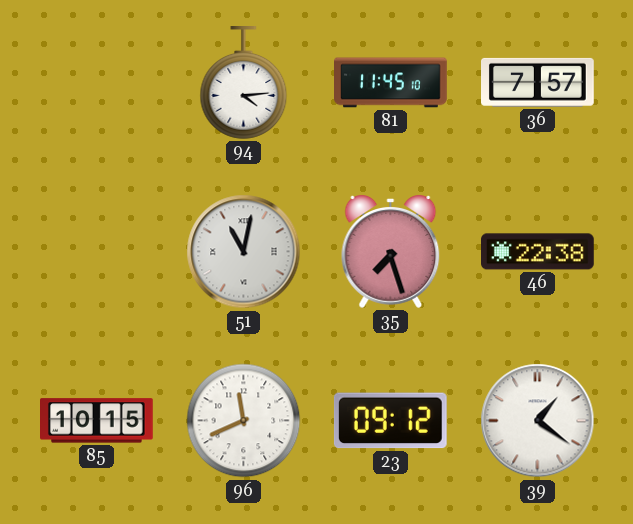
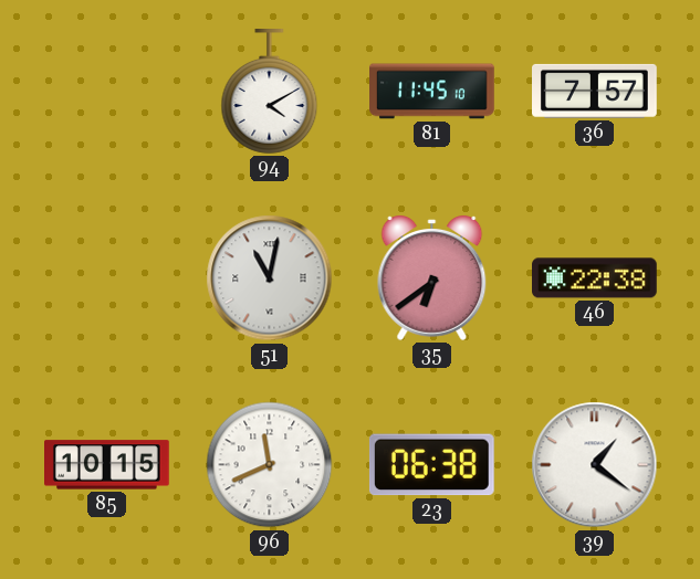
94: 4:14 -> 4:10 (270, 92)
35: 7:27 -> 6:39 (432, 278)
23: 09:12 -> 06:38 (431, 465)
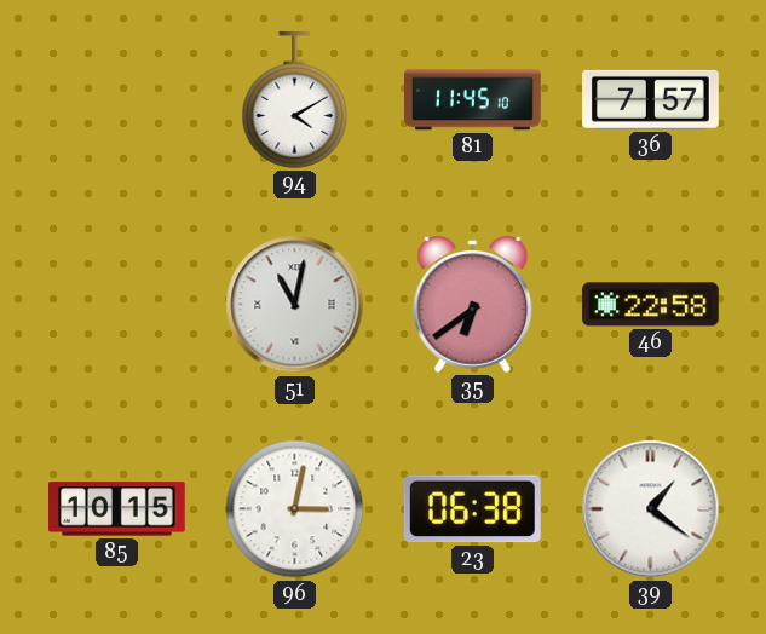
46: 22:38 -> 22:58 (651, 305)
96: 11:41 -> 3:02 (295, 509)
